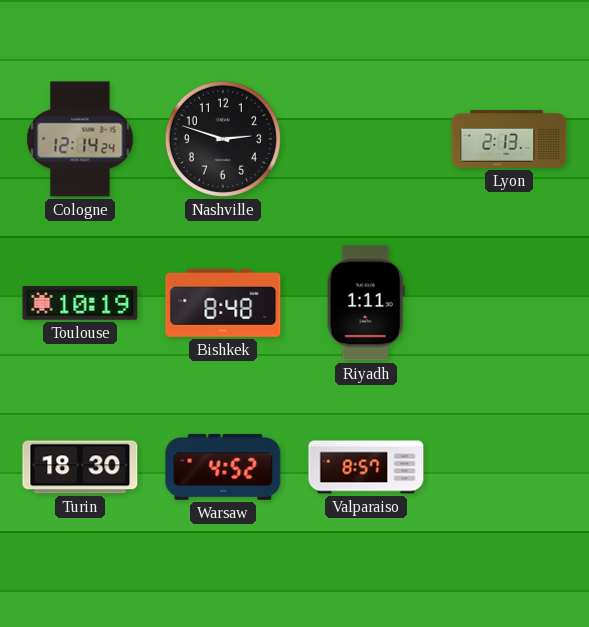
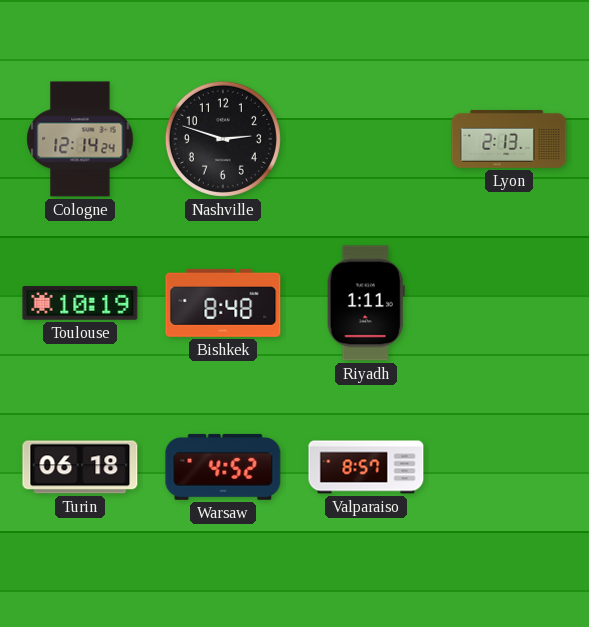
Turin: 18:30 -> 06:18 (80, 467)
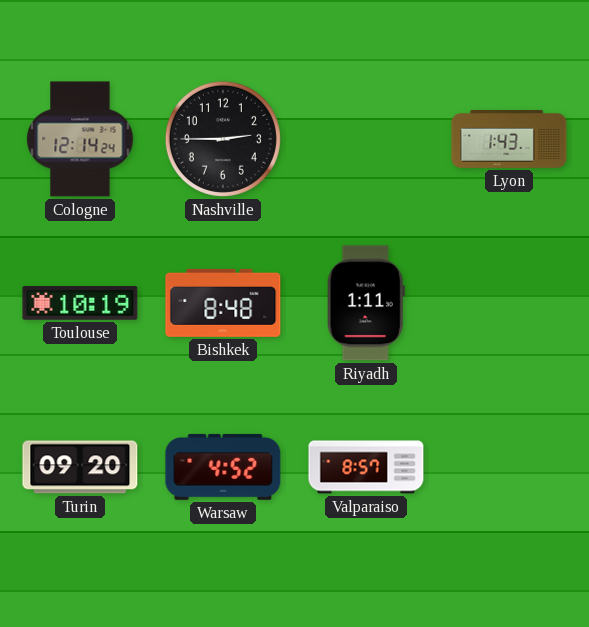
Nashville: 2:48 -> 2:45 (223, 139)
Lyon: 2:13 -> 1:43 (509, 139)
Turin: 06:18 -> 09:20 (80, 467)
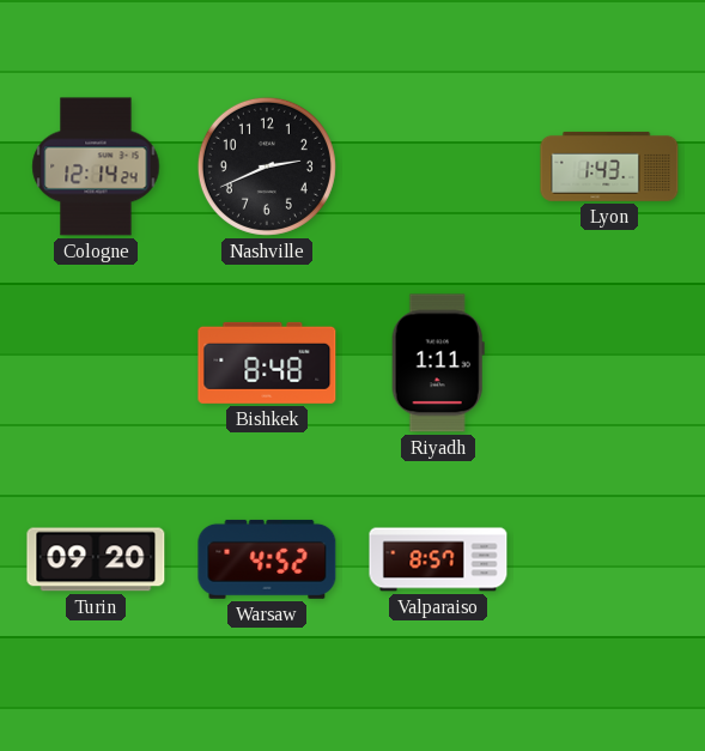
Nashville: 2:45 -> 2:41 (267, 166)
Toulouse: 10:19 -> none (80, 303)
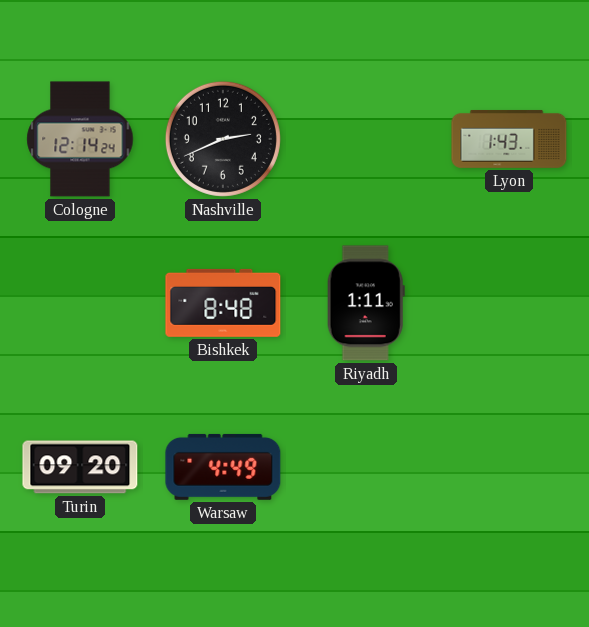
Warsaw: 4:52 -> 4:49 (223, 467)
Valparaiso: 8:57 -> none (438, 559)
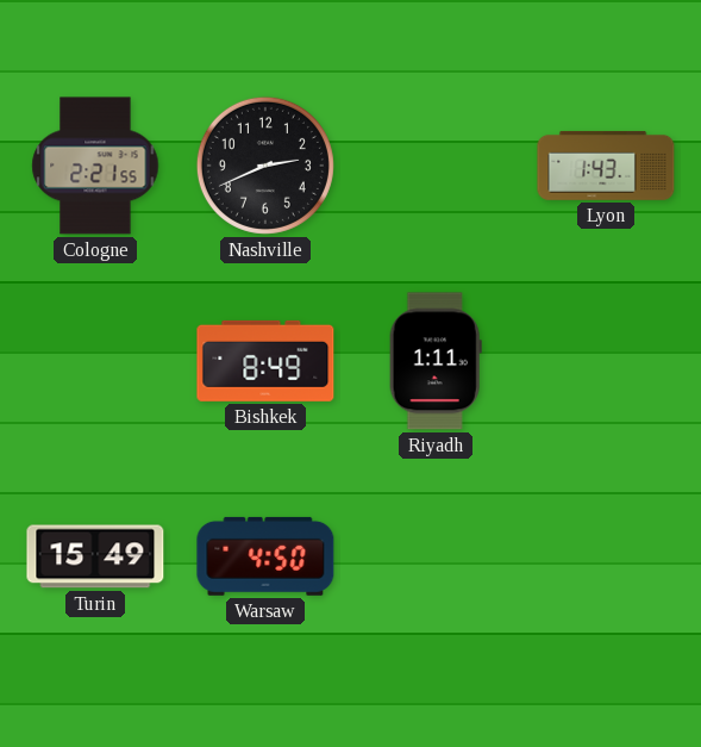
Cologne: 12:14 -> 2:21 (95, 166)
Bishkek: 8:48 -> 8:49 (265, 361)
Turin: 09:20 -> 15:49 (95, 556)
Warsaw: 4:49 -> 4:50 (265, 556)
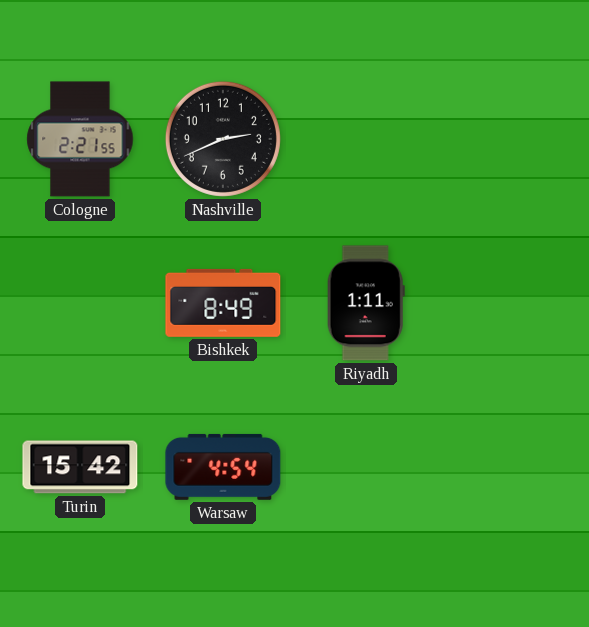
Lyon: 1:43 -> none (606, 166)
Turin: 15:49 -> 15:42 (80, 467)
Warsaw: 4:50 -> 4:54 (223, 467)
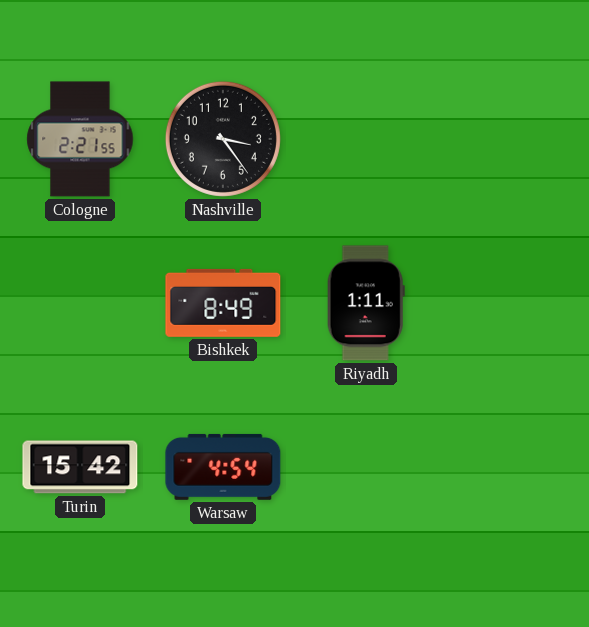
Nashville: 2:41 -> 3:24 (223, 139)
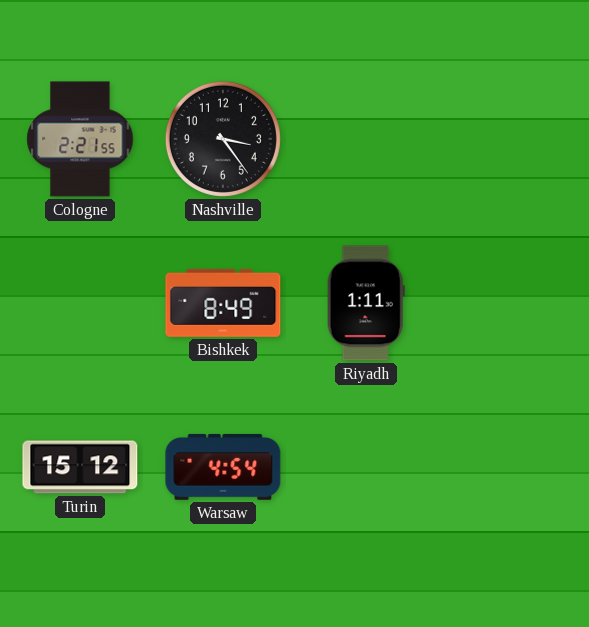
Turin: 15:42 -> 15:12 (80, 467)
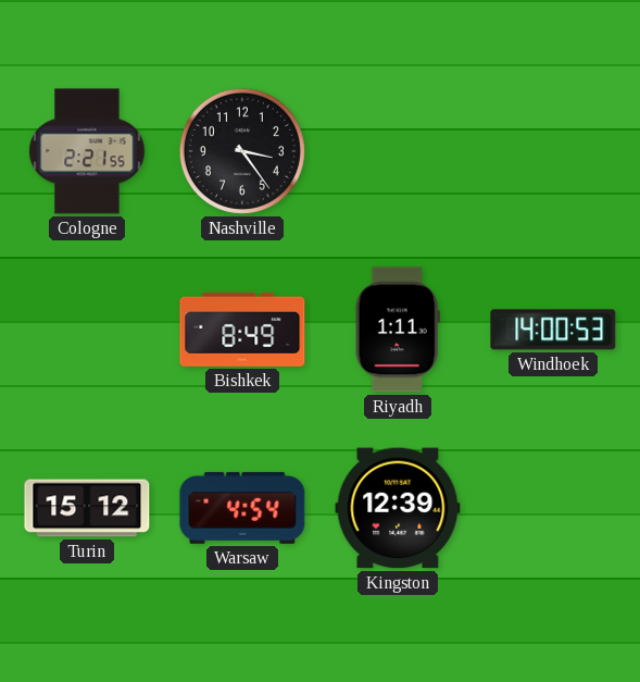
Windhoek: none -> 14:00 (553, 330)
Kingston: none -> 12:39 (398, 508)
